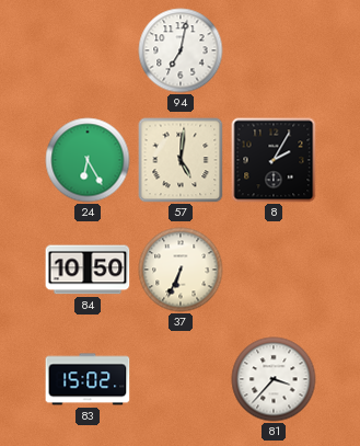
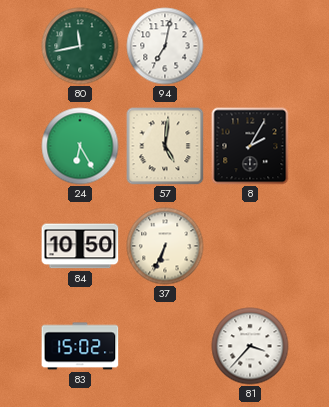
80: none -> 11:43 (80, 46)
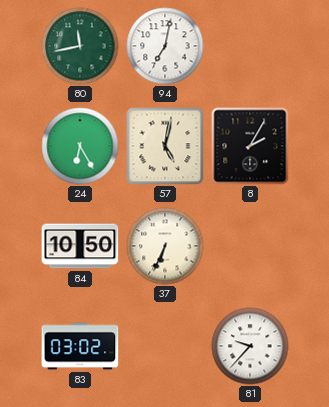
57: 5:01 -> 5:02 (165, 146)
83: 15:02 -> 03:02 (80, 346)
81: 3:37 -> 9:37 (250, 346)
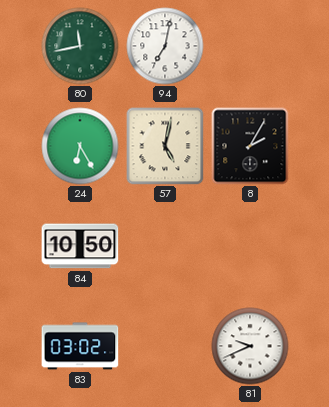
37: 6:34 -> none (165, 246)
81: 9:37 -> 9:41 (250, 346)
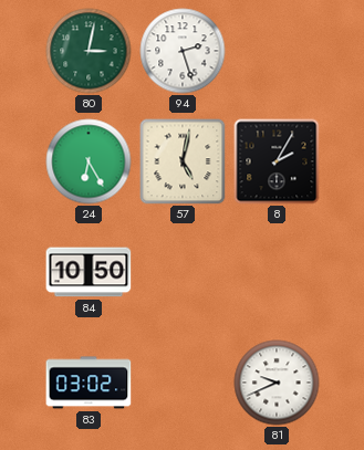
80: 11:43 -> 3:02 (89, 51)
94: 7:02 -> 2:27 (183, 51)
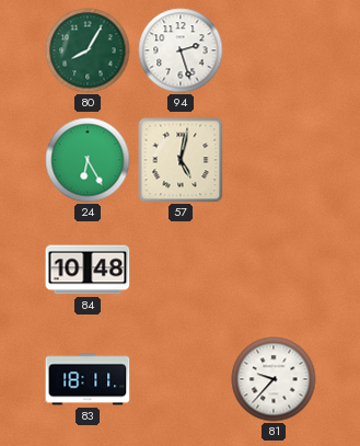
80: 3:02 -> 8:05 (88, 50)
8: 2:05 -> none (277, 161)
84: 10:50 -> 10:48 (88, 270)
83: 03:02 -> 18:11 (88, 379)
81: 9:41 -> 9:37 (274, 379)
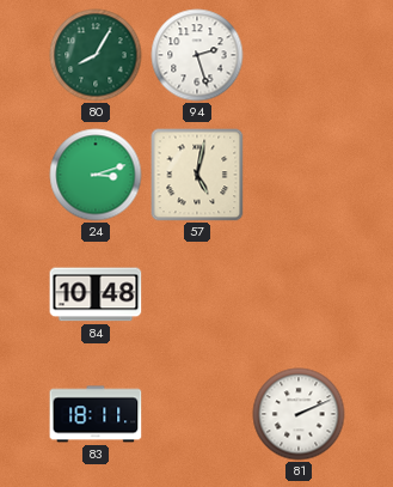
24: 6:25 -> 3:12 (96, 175)
81: 9:37 -> 2:11 (299, 414)
